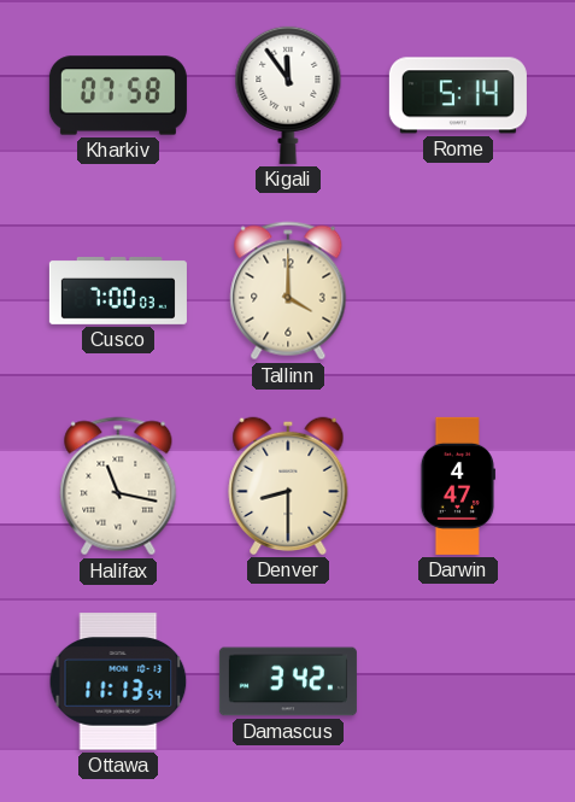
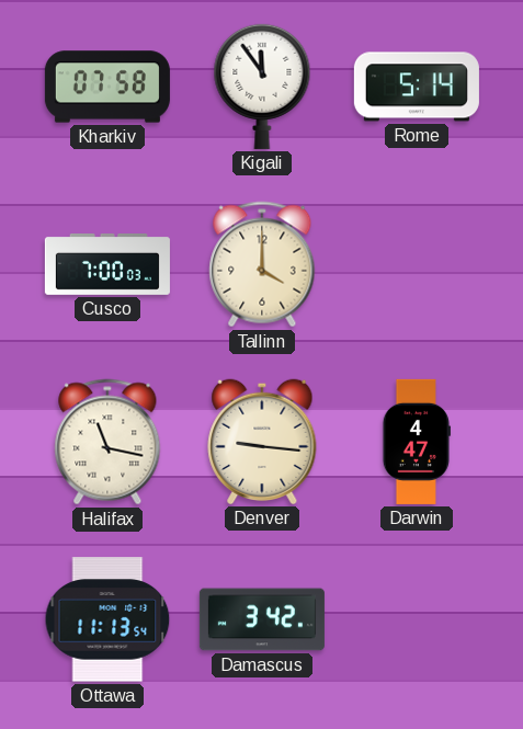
Denver: 8:30 -> 9:16 (262, 442)
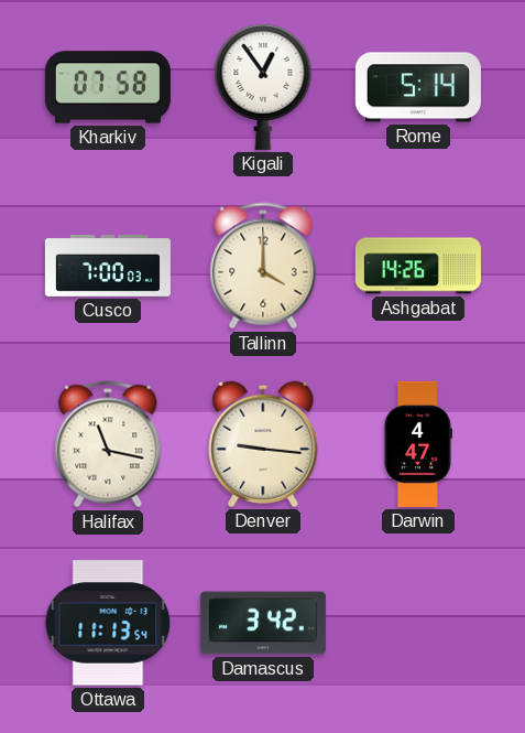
Kigali: 11:54 -> 12:54 (263, 87)
Ashgabat: none -> 14:26 (418, 266)
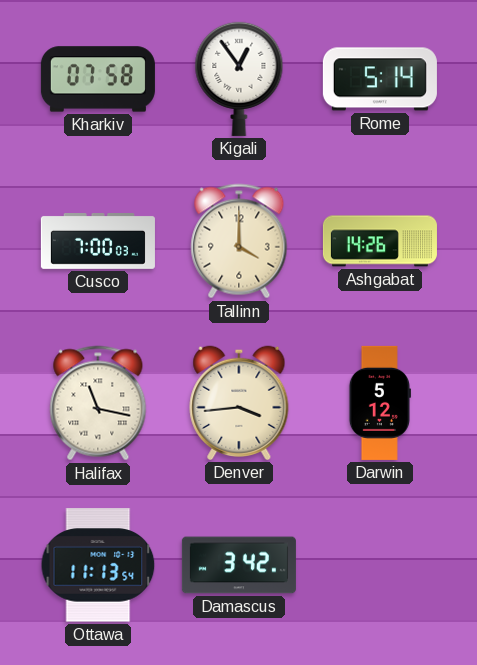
Denver: 9:16 -> 3:44 (239, 403)
Darwin: 4:47 -> 5:12 (379, 403)
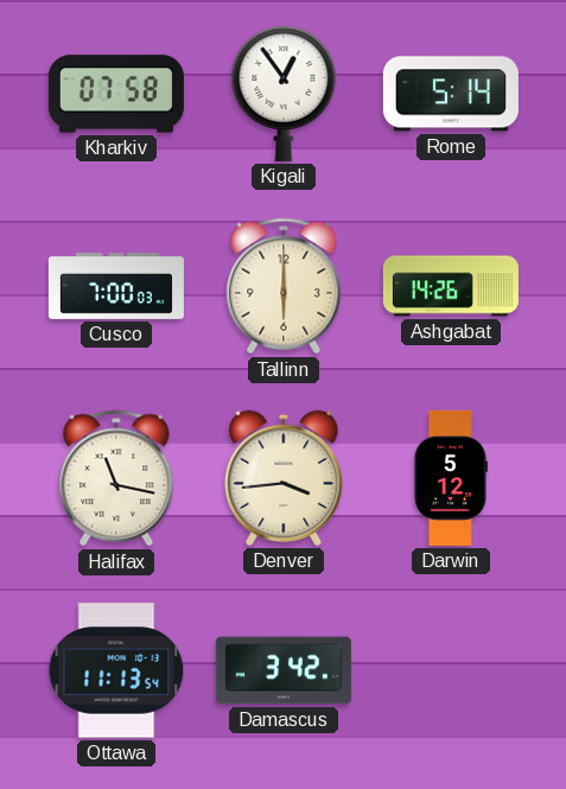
Tallinn: 4:00 -> 6:00 (284, 286)
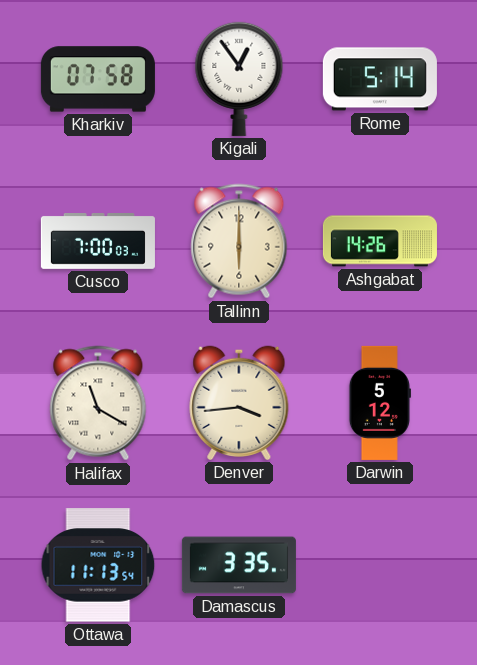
Halifax: 11:17 -> 11:20 (98, 403)
Damascus: 3:42 -> 3:35 (239, 565)
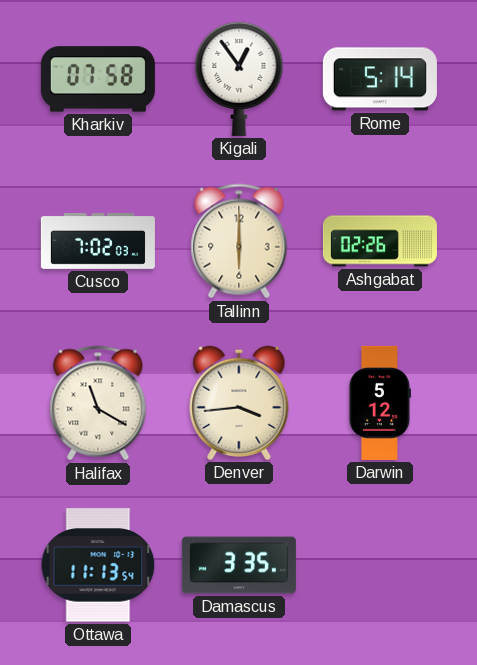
Cusco: 7:00 -> 7:02 (98, 242)
Ashgabat: 14:26 -> 02:26 (380, 241)
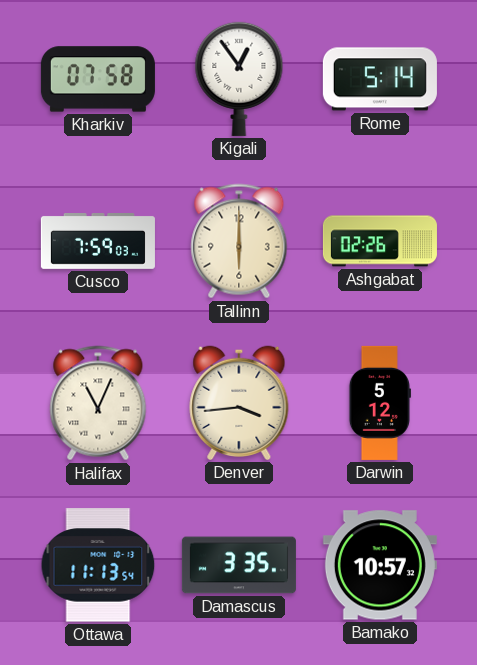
Cusco: 7:02 -> 7:59 (98, 242)
Halifax: 11:20 -> 11:04 (98, 403)
Bamako: none -> 10:57 (380, 565)
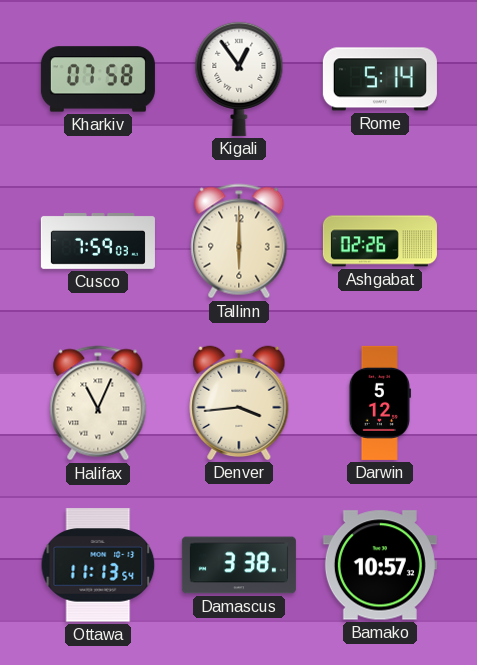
Damascus: 3:35 -> 3:38 (239, 565)
